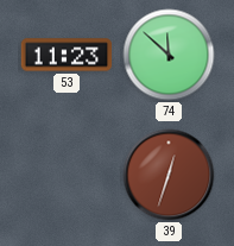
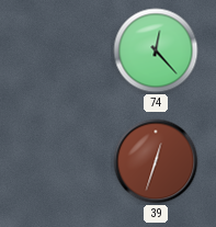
53: 11:23 -> none (67, 55)
74: 11:52 -> 12:23 (156, 50)
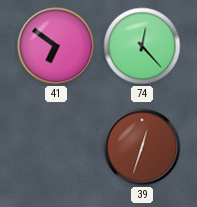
41: none -> 6:51 (56, 46)
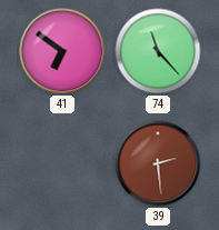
74: 12:23 -> 11:23 (158, 51)
39: 12:33 -> 2:29 (158, 163)
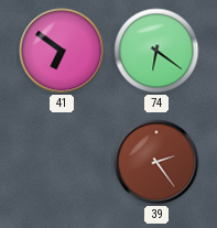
74: 11:23 -> 6:21 (156, 51)
39: 2:29 -> 2:24 (156, 162)
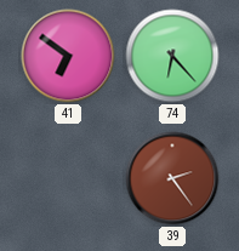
74: 6:21 -> 6:23 (172, 56)
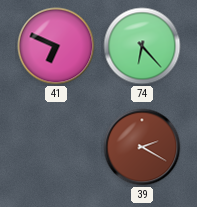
41: 6:51 -> 6:49 (56, 46)
39: 2:24 -> 2:20 (142, 147)
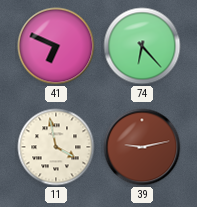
11: none -> 3:58 (56, 147)
39: 2:20 -> 9:13 (142, 147)
